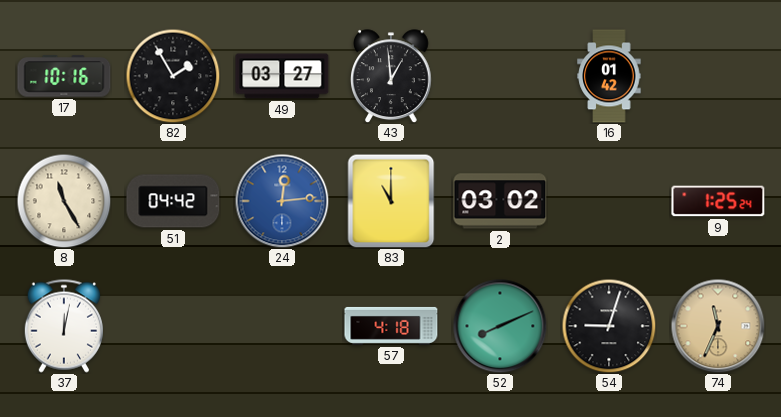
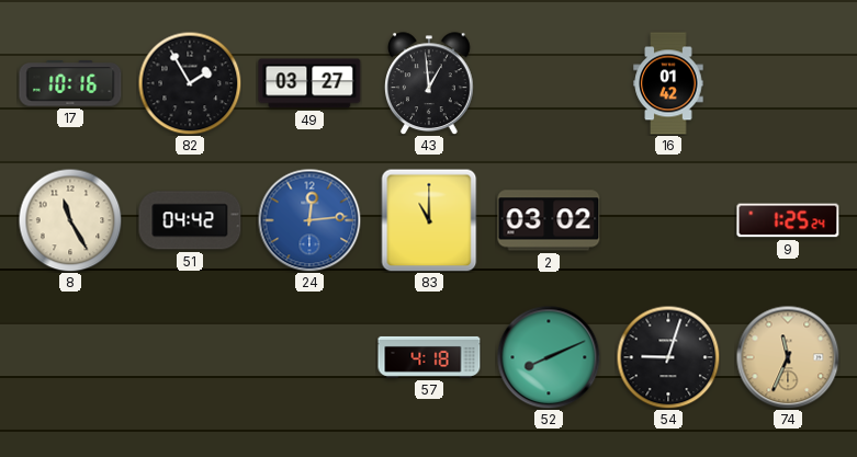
37: 12:02 -> none (63, 326)
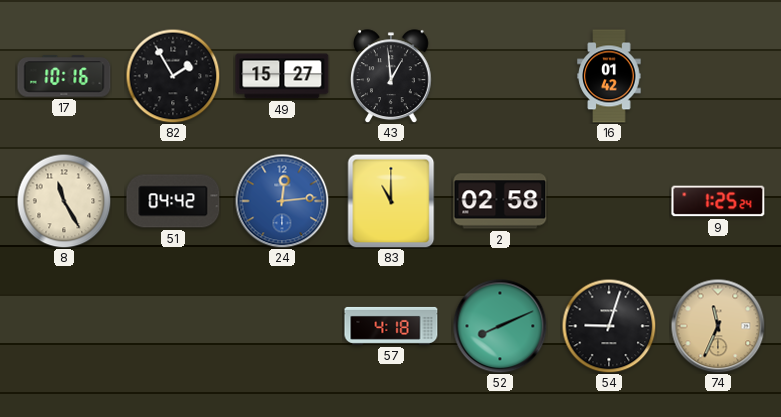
49: 03:27 -> 15:27 (282, 76)
2: 03:02 -> 02:58 (500, 201)
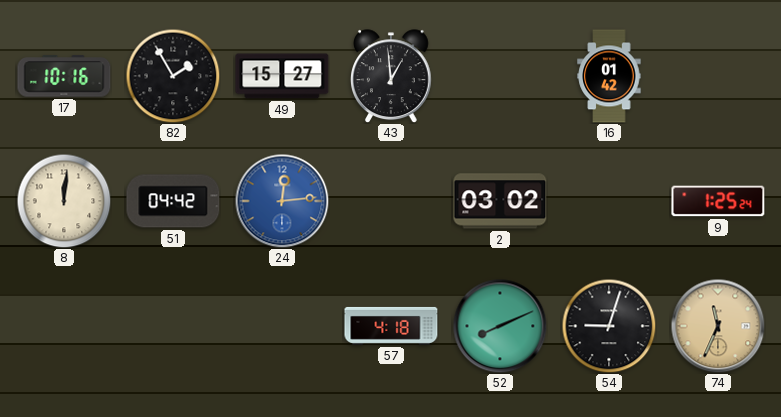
8: 11:25 -> 12:01 (64, 201)
83: 11:00 -> none (391, 201)
2: 02:58 -> 03:02 (500, 201)
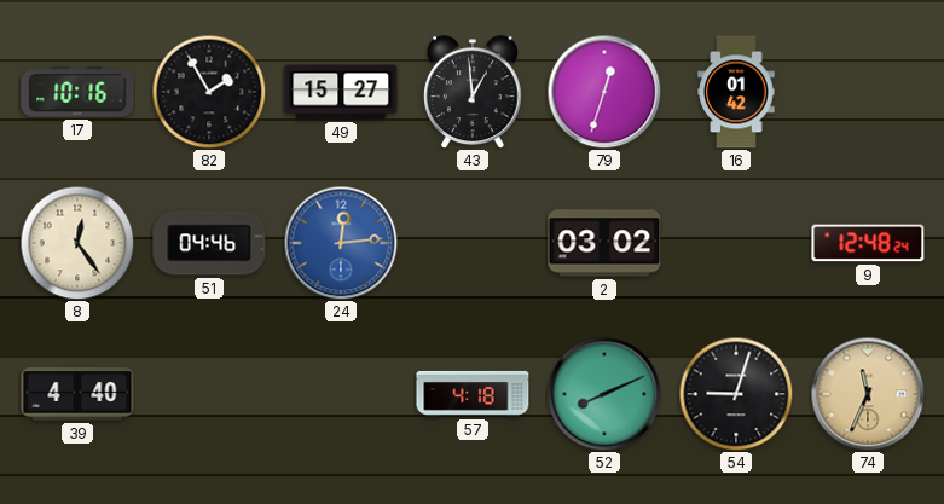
79: none -> 12:33 (604, 92)
8: 12:01 -> 12:24 (77, 243)
51: 04:42 -> 04:46 (209, 243)
9: 1:25 -> 12:48 (868, 243)
39: none -> 4:40 (77, 394)
